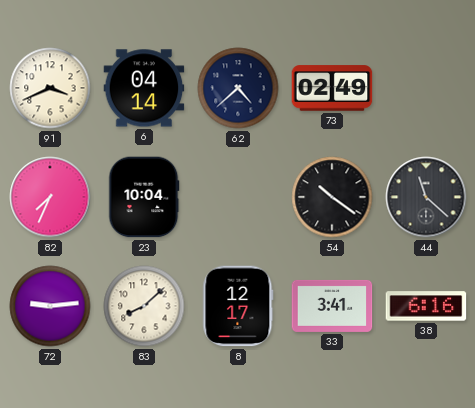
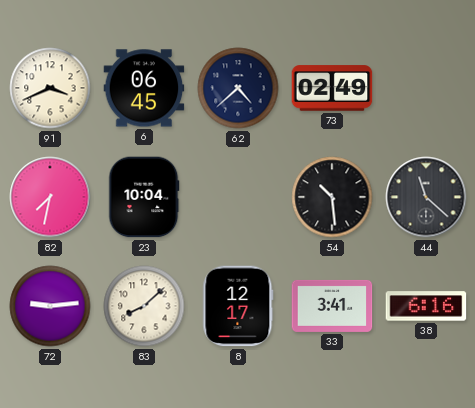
6: 04:14 -> 06:45 (144, 88)
82: 7:34 -> 7:32 (50, 197)
54: 10:21 -> 10:29 (332, 197)
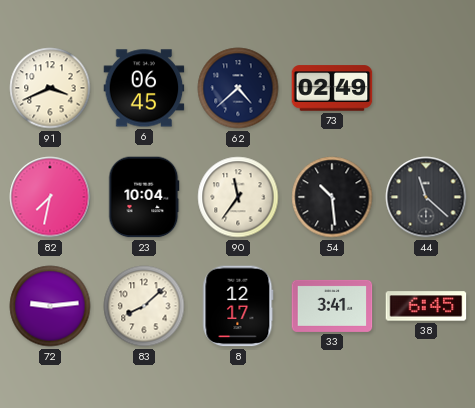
90: none -> 11:36 (238, 197)
38: 6:16 -> 6:45 (426, 306)
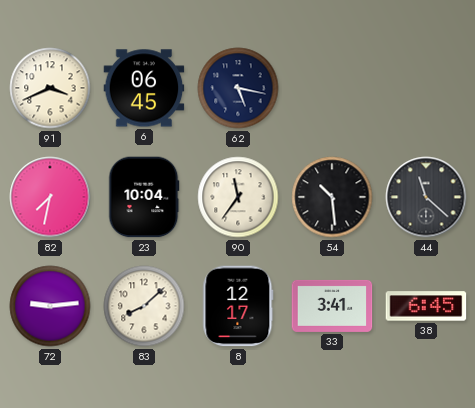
62: 4:38 -> 5:17 (238, 88)
73: 02:49 -> none (332, 88)
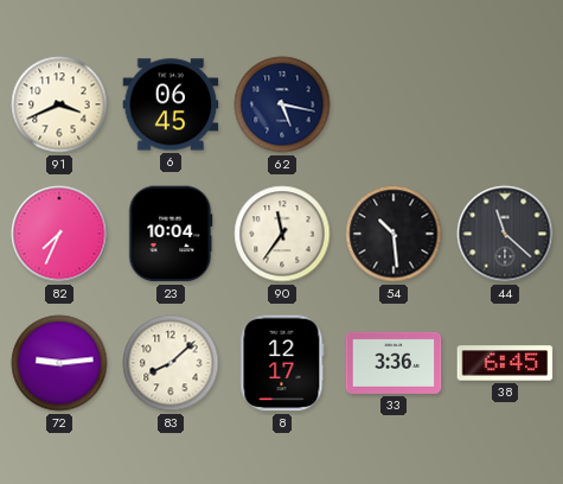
82: 7:32 -> 7:34 (59, 234)
33: 3:41 -> 3:36 (394, 363)
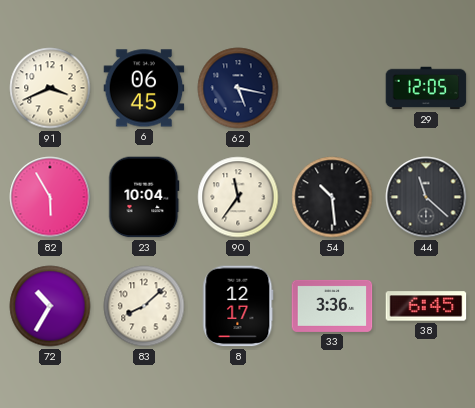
29: none -> 12:05 (426, 88)
82: 7:34 -> 5:55 (50, 197)
72: 9:14 -> 10:35 (50, 306)
